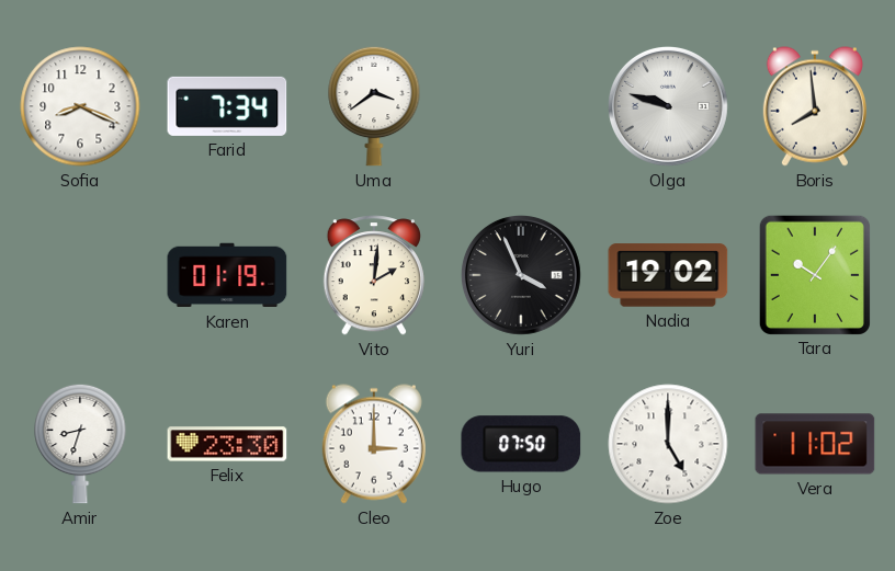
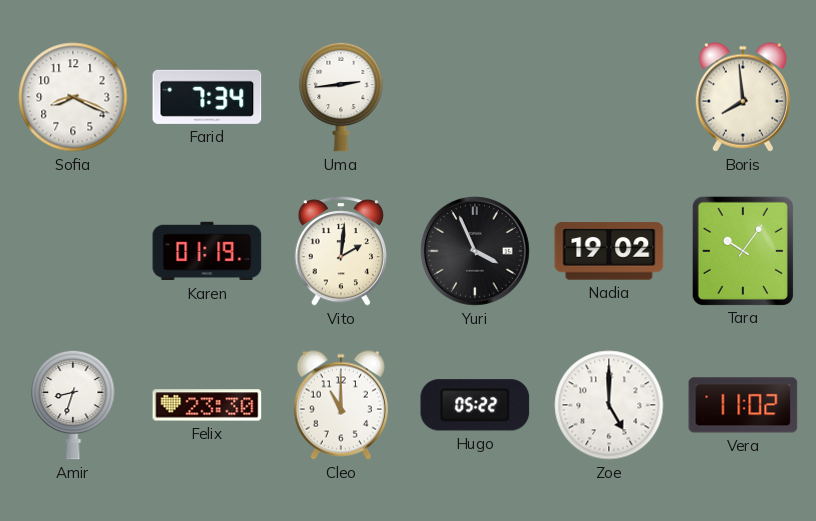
Uma: 3:39 -> 2:44 (341, 97)
Olga: 9:48 -> none (668, 106)
Cleo: 3:00 -> 11:00 (341, 405)
Hugo: 07:50 -> 05:22 (475, 405)
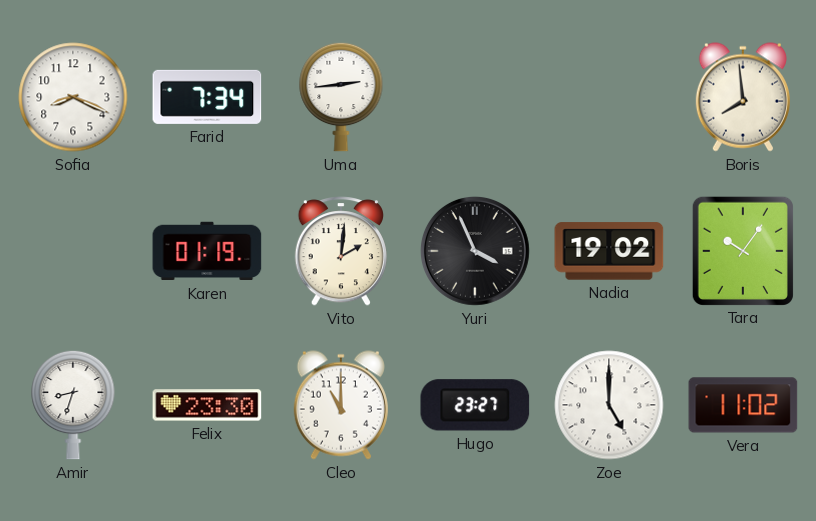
Hugo: 05:22 -> 23:27 (475, 405)
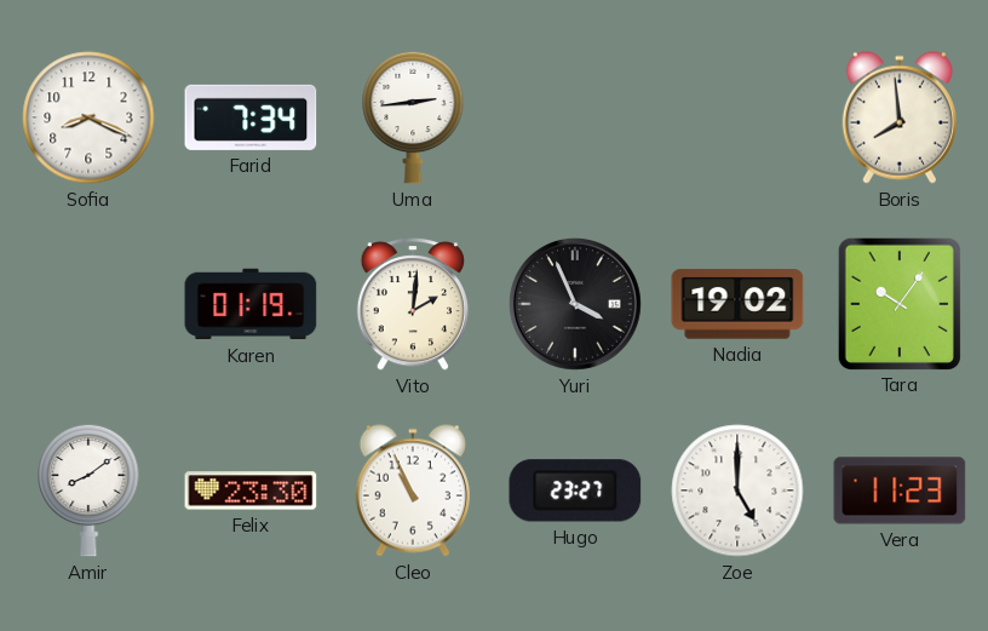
Amir: 8:33 -> 8:09 (88, 491)
Cleo: 11:00 -> 10:56 (413, 491)
Vera: 11:02 -> 11:23 (900, 491)
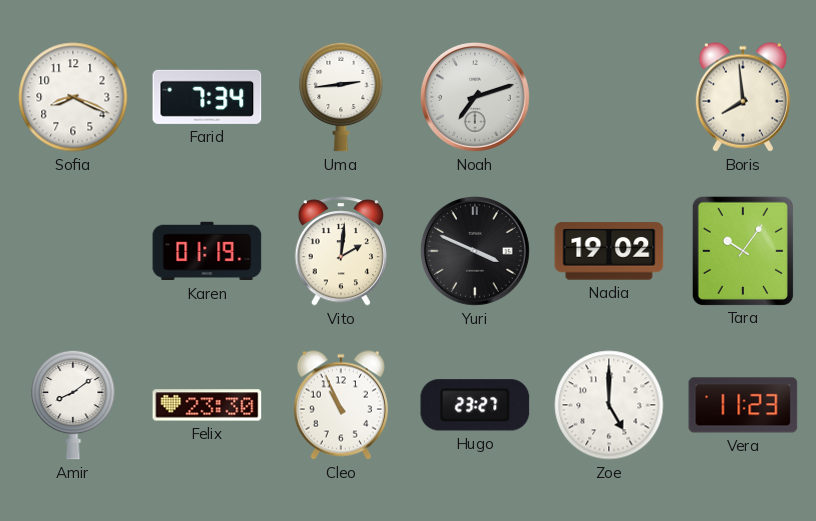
Noah: none -> 7:12 (475, 97)
Yuri: 3:56 -> 3:49 (475, 251)
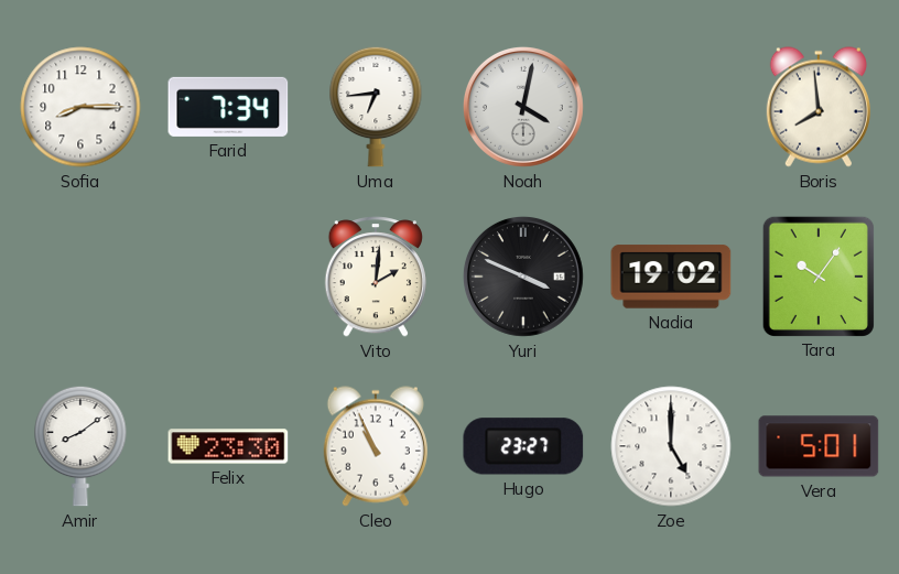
Sofia: 8:19 -> 8:15 (80, 107)
Uma: 2:44 -> 6:44 (376, 107)
Noah: 7:12 -> 4:02 (523, 107)
Karen: 01:19 -> none (207, 251)
Vera: 11:23 -> 5:01 (819, 446)
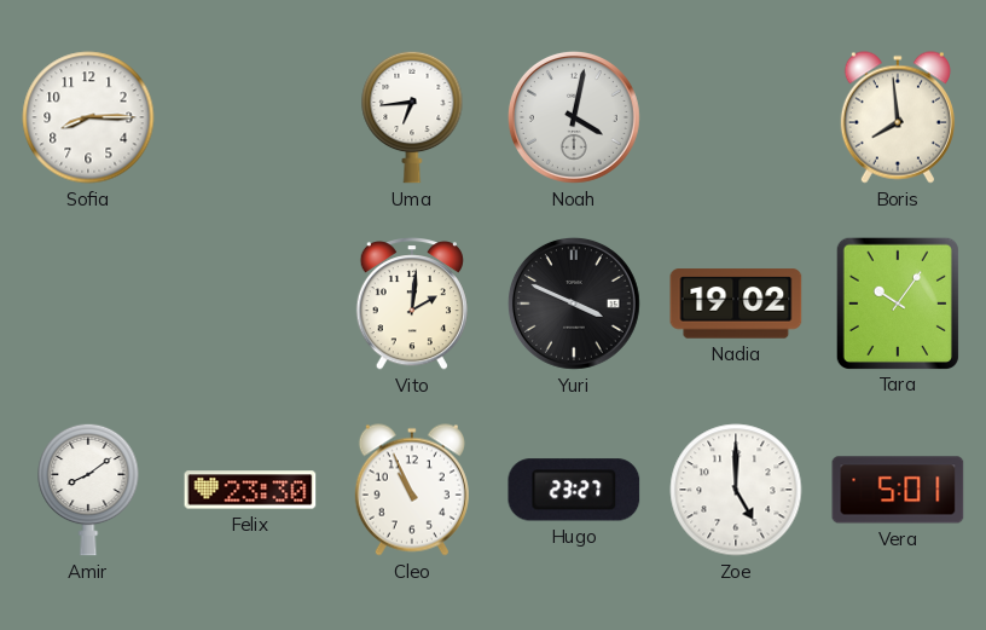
Farid: 7:34 -> none (228, 107)
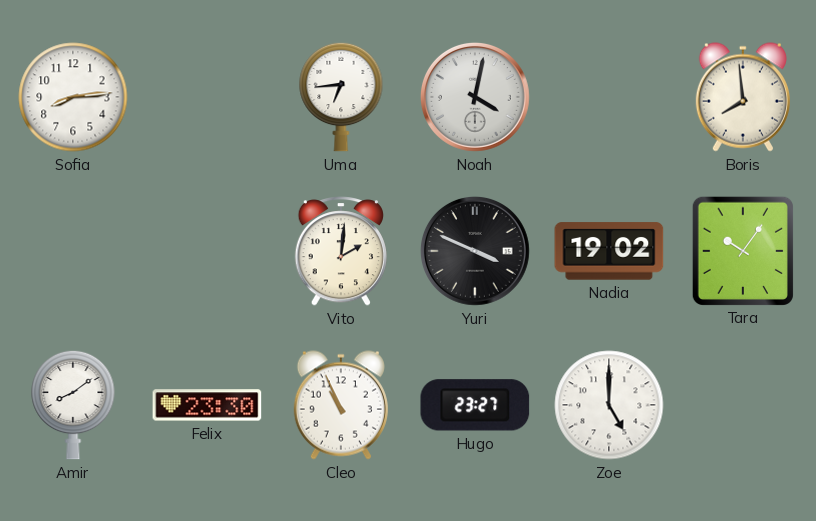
Sofia: 8:15 -> 8:14 (73, 97)
Vera: 5:01 -> none (898, 490)
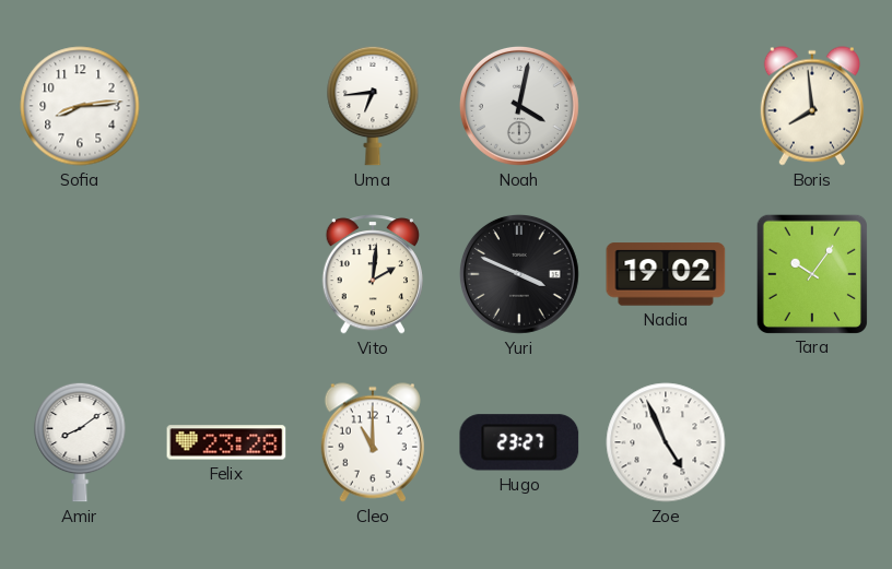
Felix: 23:30 -> 23:28 (226, 442)
Cleo: 10:56 -> 11:00 (373, 442)
Zoe: 5:00 -> 4:56 (666, 442)
